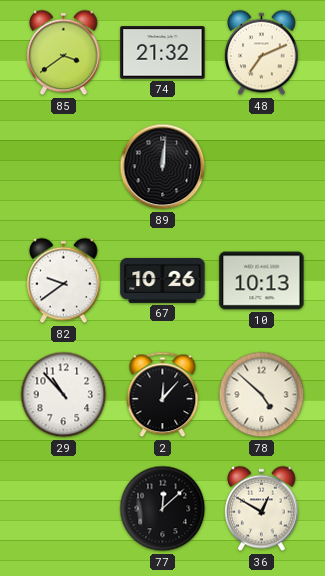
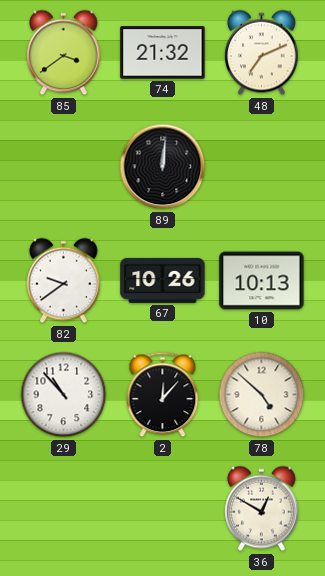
77: 12:08 -> none (163, 509)
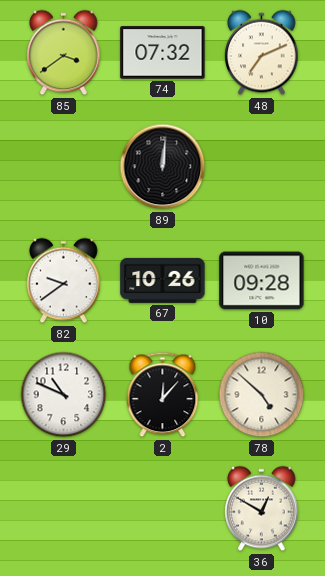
74: 21:32 -> 07:32 (163, 53)
10: 10:13 -> 09:28 (262, 281)
29: 10:53 -> 10:49 (64, 395)
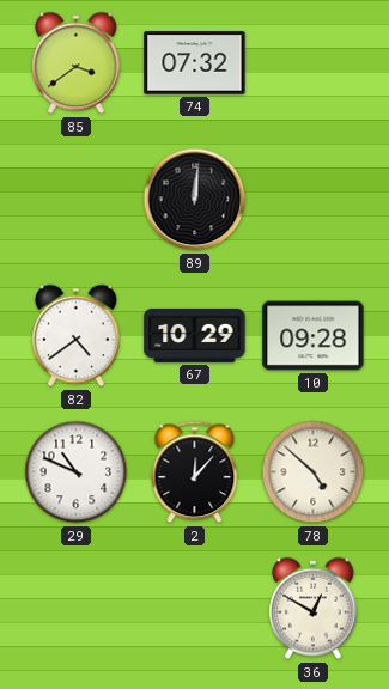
48: 7:11 -> none (262, 53)
82: 9:39 -> 4:39 (77, 336)
67: 10:26 -> 10:29 (195, 335)
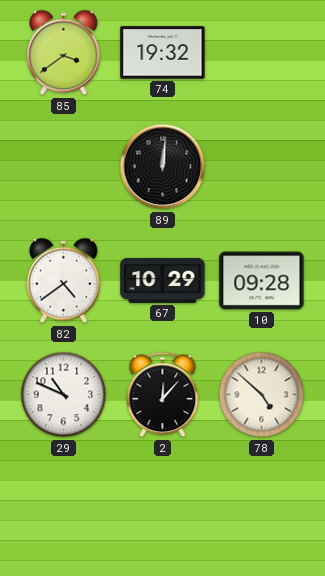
74: 07:32 -> 19:32 (163, 53)
36: 12:50 -> none (314, 609)
